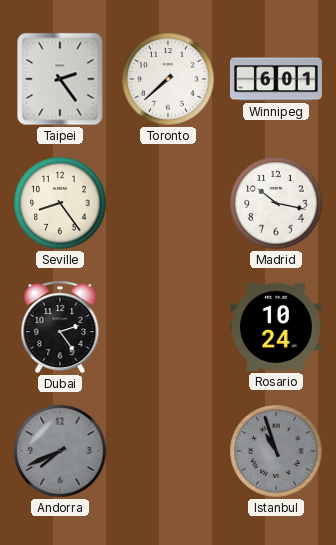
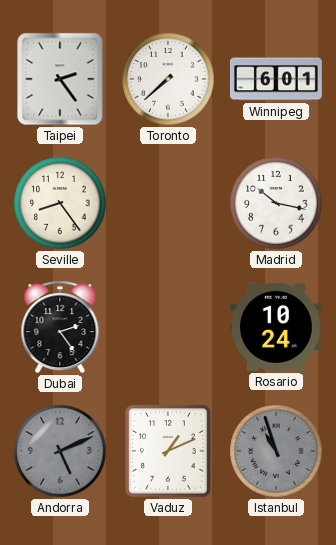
Andorra: 7:41 -> 5:11 (60, 451)
Vaduz: none -> 1:11 (168, 451)
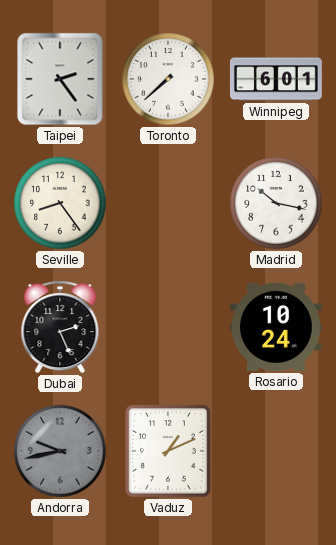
Dubai: 2:24 -> 2:26 (60, 327)
Andorra: 5:11 -> 9:43 (60, 451)
Istanbul: 10:57 -> none (276, 451)
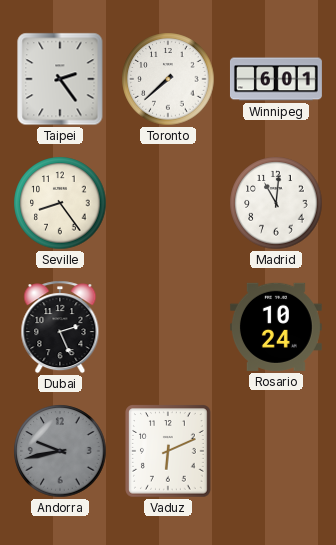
Madrid: 10:17 -> 11:01 (276, 203)
Vaduz: 1:11 -> 6:11 (168, 451)
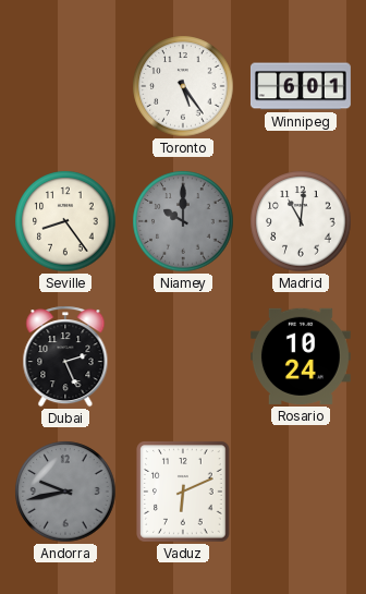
Taipei: 2:24 -> none (60, 79)
Toronto: 7:38 -> 5:24 (183, 86)
Niamey: none -> 10:00 (183, 221)
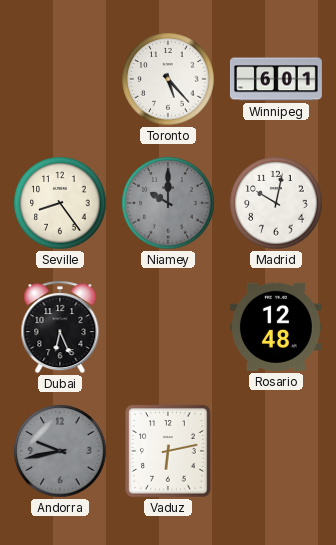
Toronto: 5:24 -> 5:23 (168, 79)
Madrid: 11:01 -> 10:02 (276, 203)
Dubai: 2:26 -> 6:26 (60, 327)
Rosario: 10:24 -> 12:48 (276, 327)
Vaduz: 6:11 -> 6:13 (168, 451)
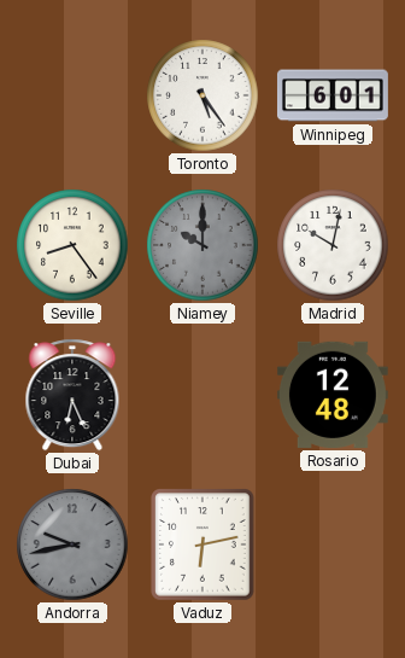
Toronto: 5:23 -> 5:24 (202, 95)
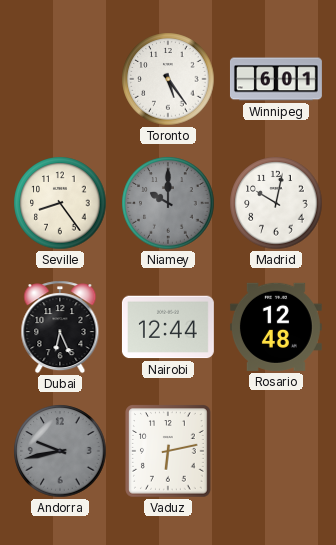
Nairobi: none -> 12:44 (168, 327)
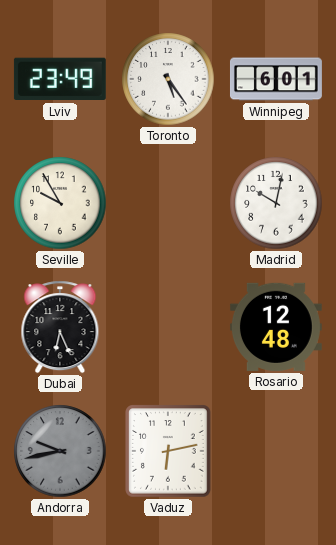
Lviv: none -> 23:49 (60, 79)
Seville: 8:24 -> 9:55 (60, 203)
Niamey: 10:00 -> none (168, 203)
Nairobi: 12:44 -> none (168, 327)
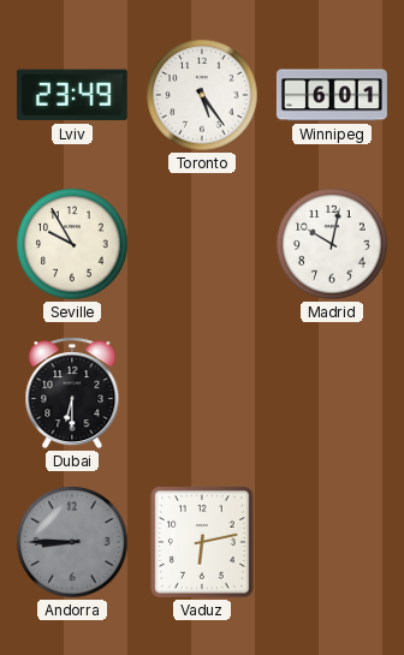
Dubai: 6:26 -> 6:30 (72, 393)
Rosario: 12:48 -> none (276, 327)
Andorra: 9:43 -> 8:45 (72, 542)
